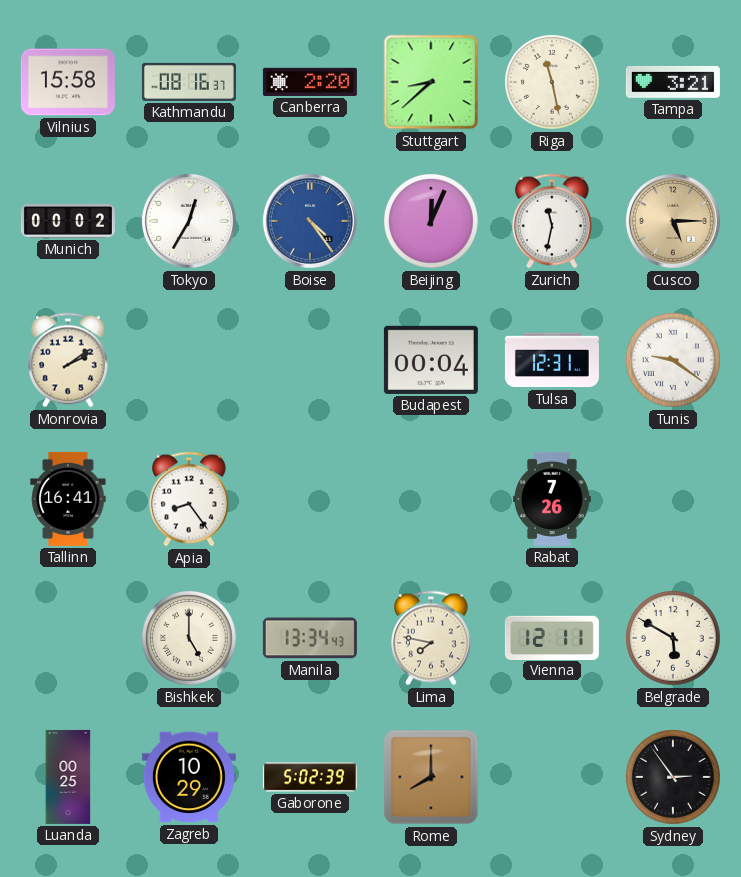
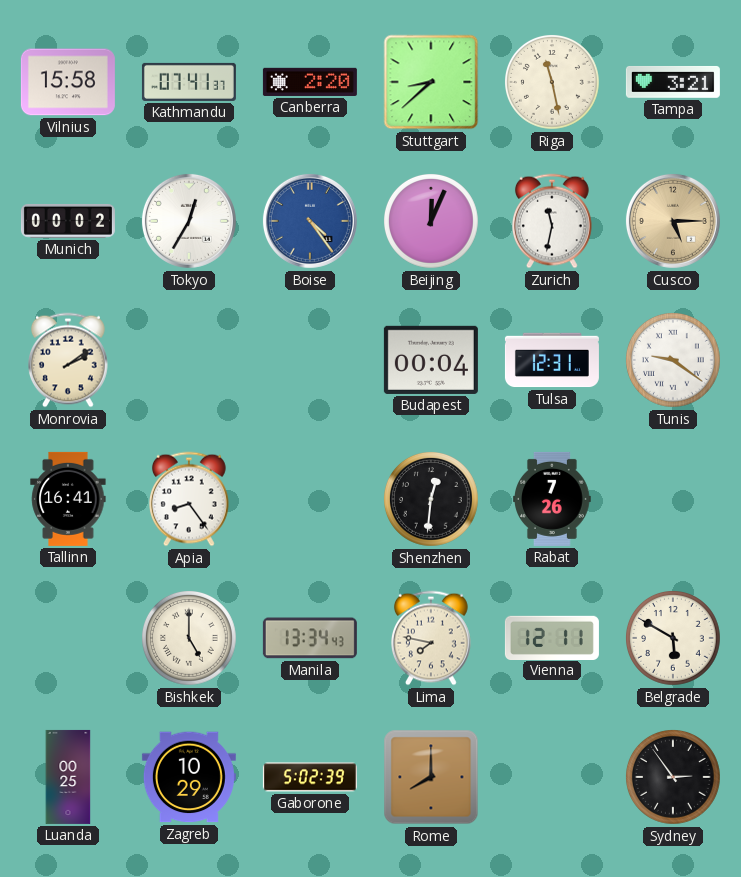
Kathmandu: 08:16 -> 07:41 (189, 82)
Shenzhen: none -> 12:31 (432, 500)
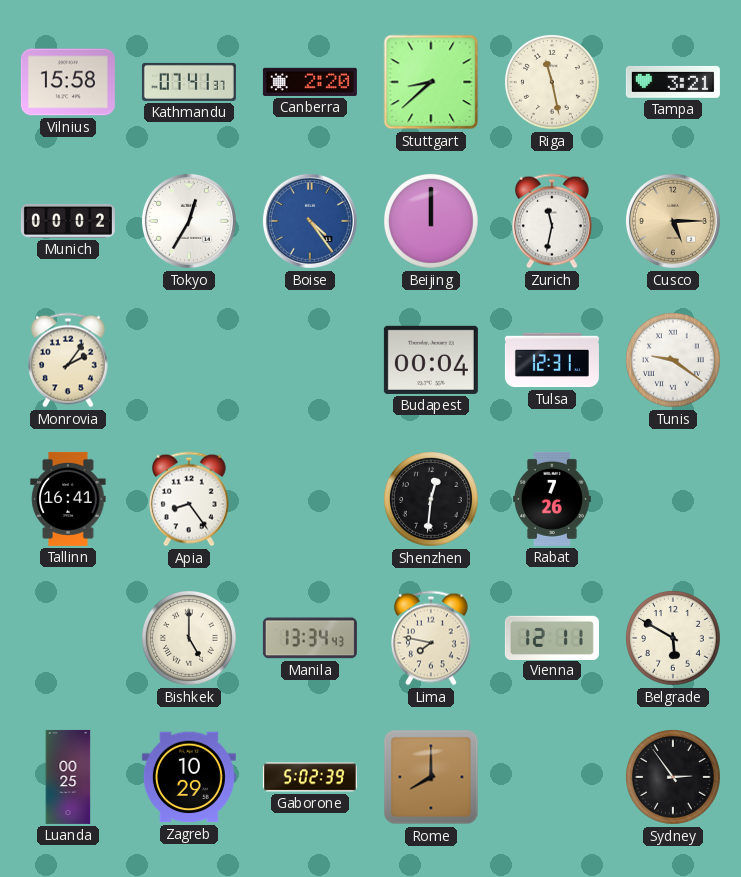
Beijing: 12:04 -> 12:00 (432, 222)
Monrovia: 2:09 -> 2:06 (69, 360)
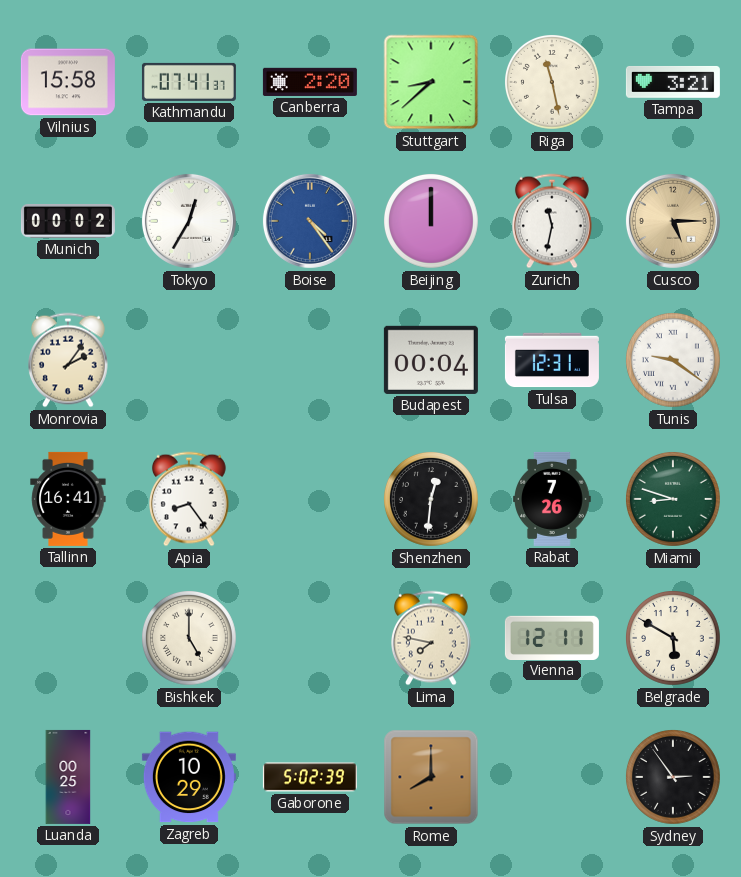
Miami: none -> 8:48 (674, 500)
Manila: 13:34 -> none (310, 638)
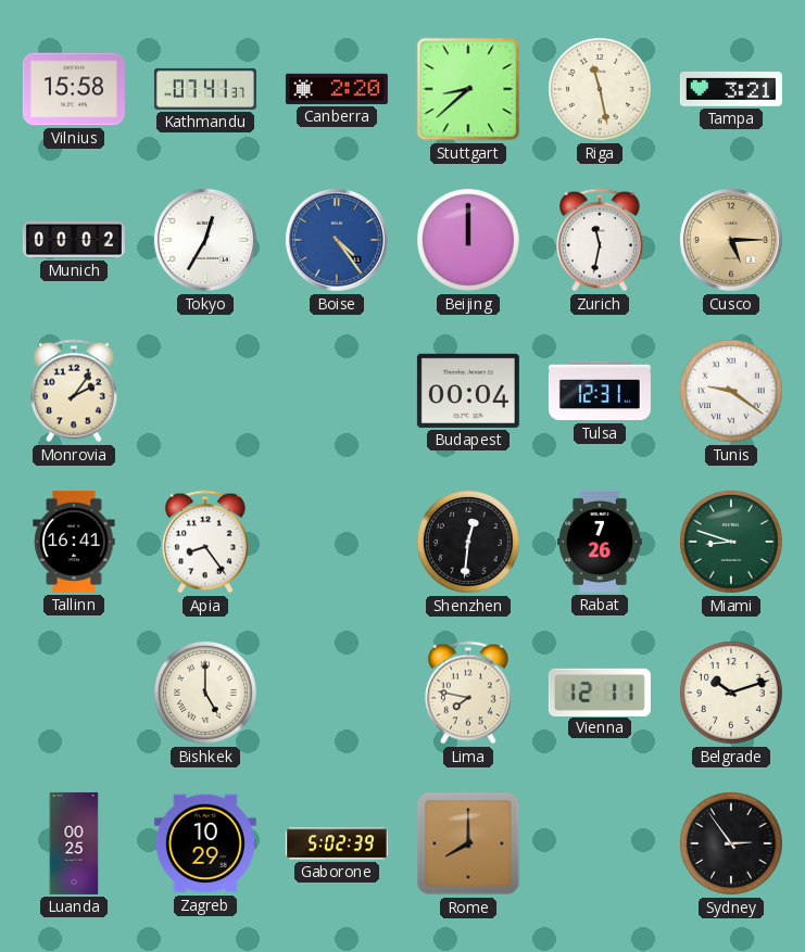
Belgrade: 5:50 -> 10:12 (732, 694)
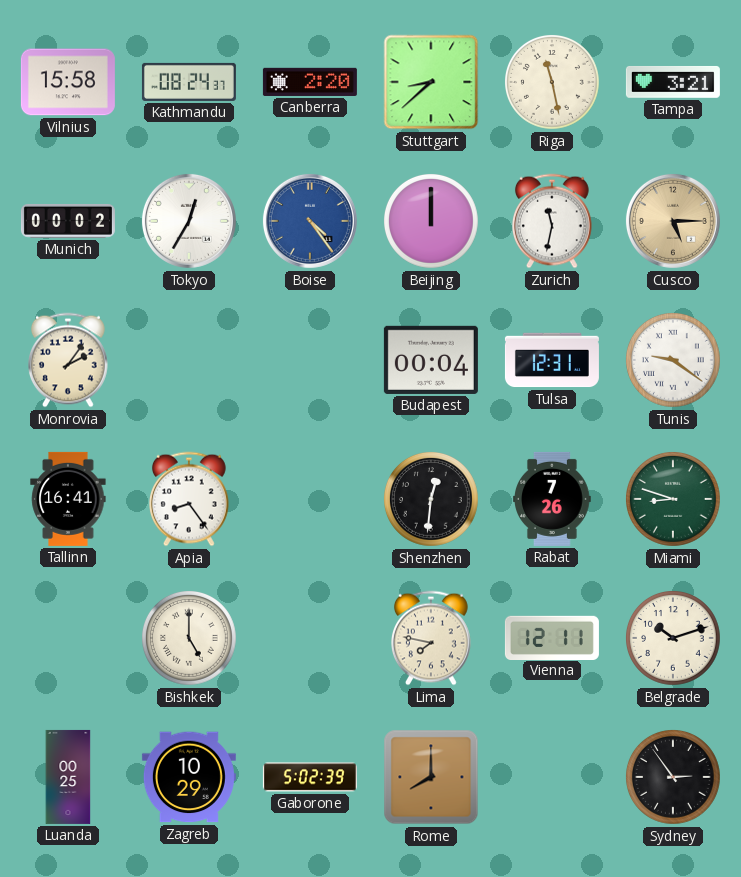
Kathmandu: 07:41 -> 08:24 (189, 82)
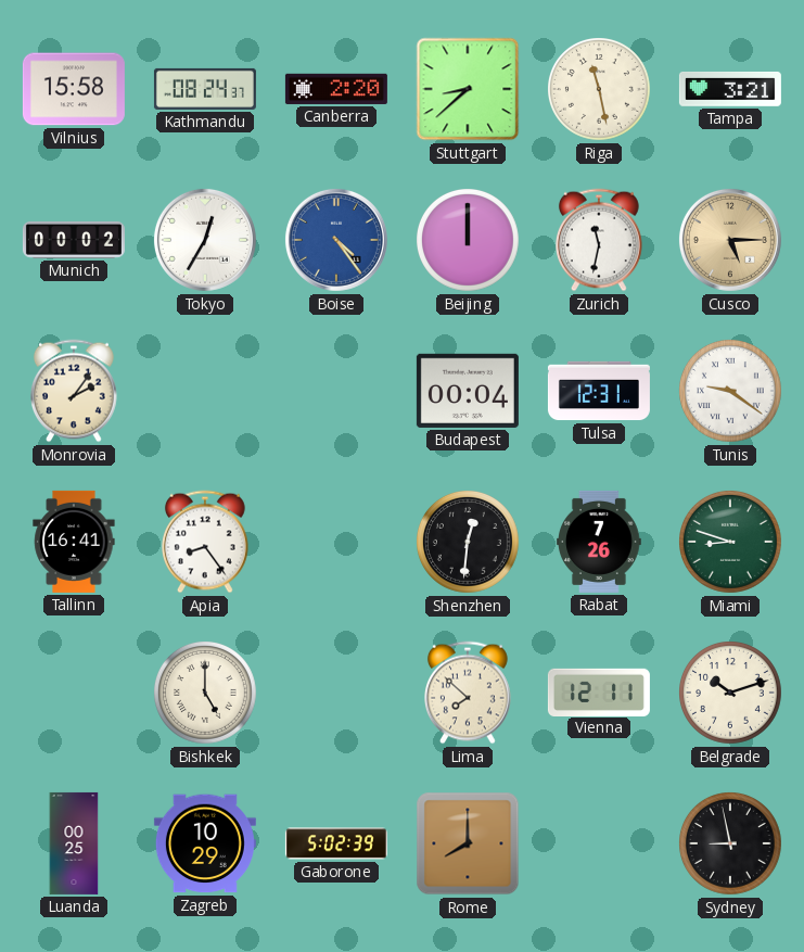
Lima: 7:47 -> 7:52 (469, 693)
Sydney: 2:54 -> 8:58 (731, 845)
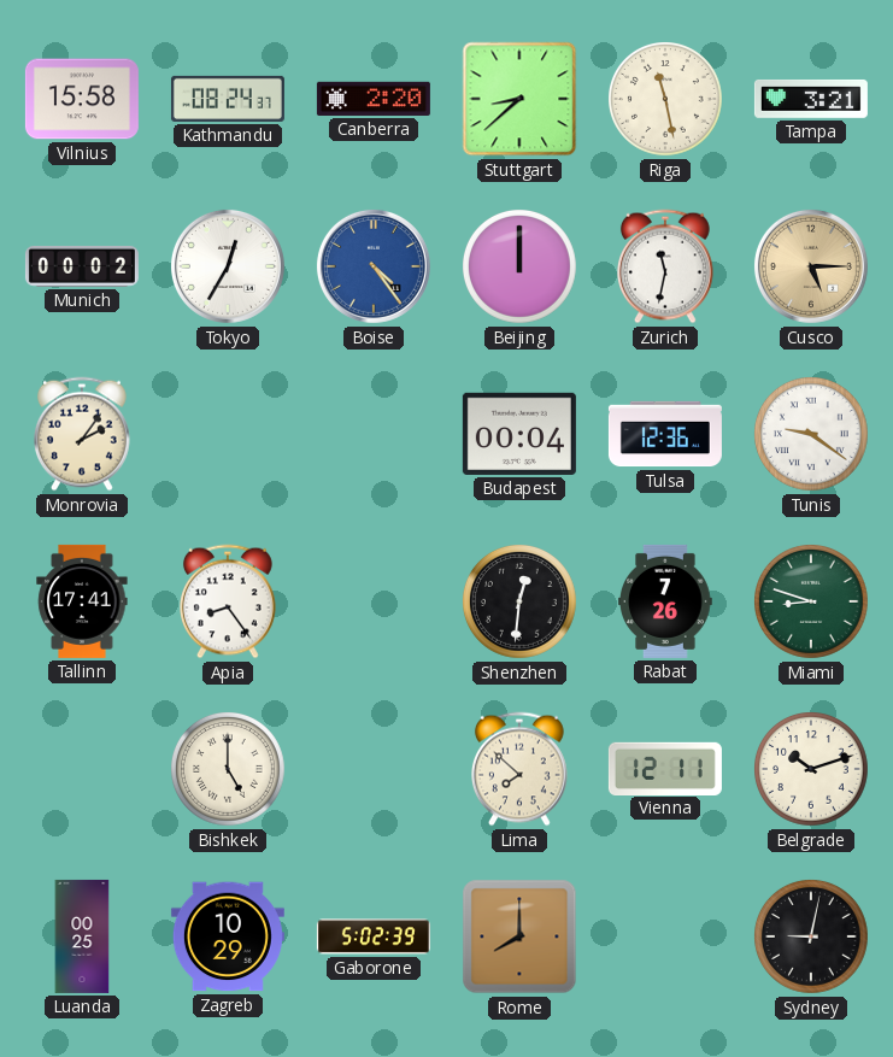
Tulsa: 12:31 -> 12:36 (665, 434)
Tallinn: 16:41 -> 17:41 (82, 601)
Sydney: 8:58 -> 9:02 (812, 938)
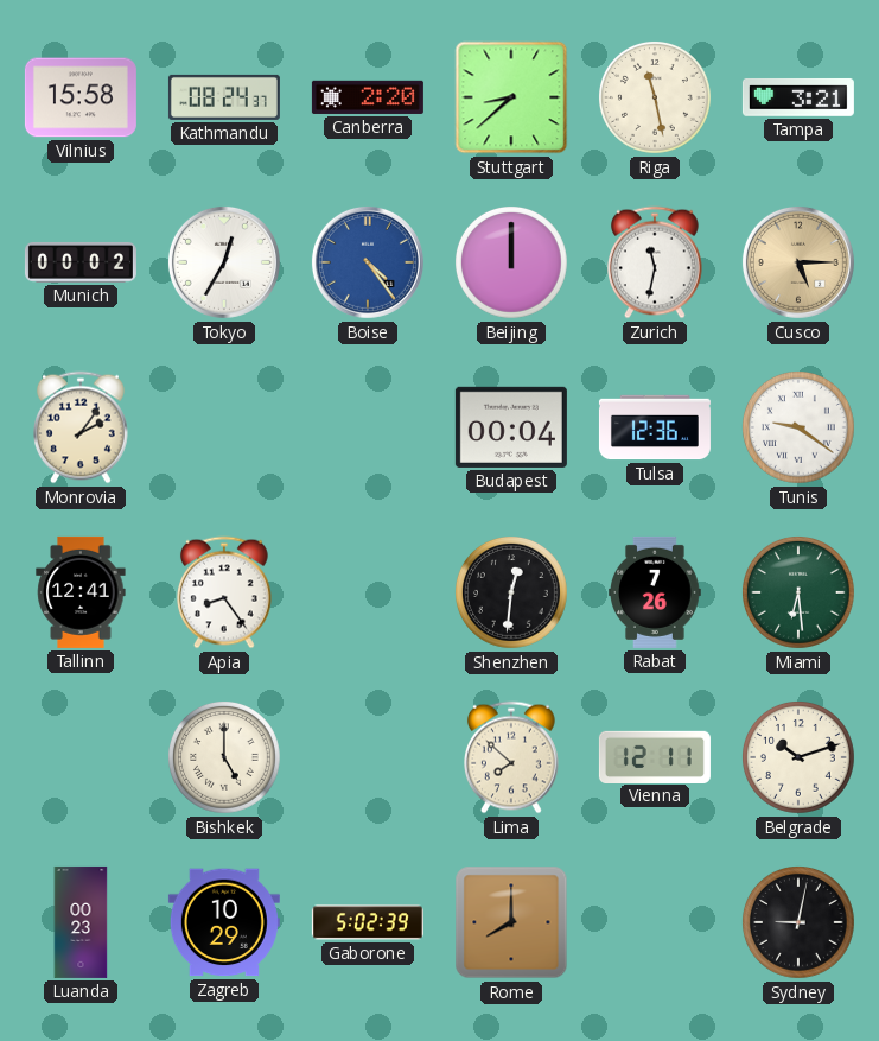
Tallinn: 17:41 -> 12:41 (81, 592)
Miami: 8:48 -> 6:29 (800, 594)
Luanda: 00:25 -> 00:23 (81, 922)
